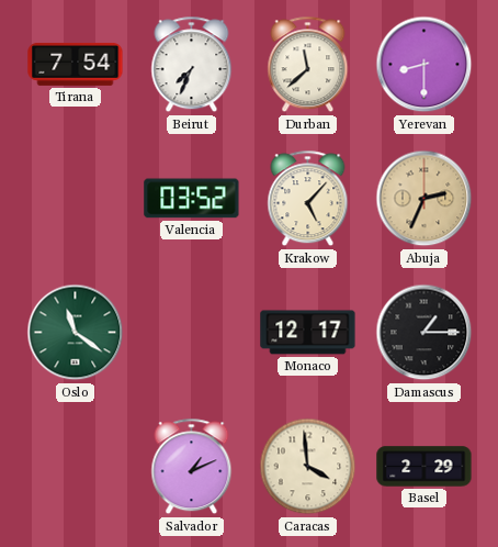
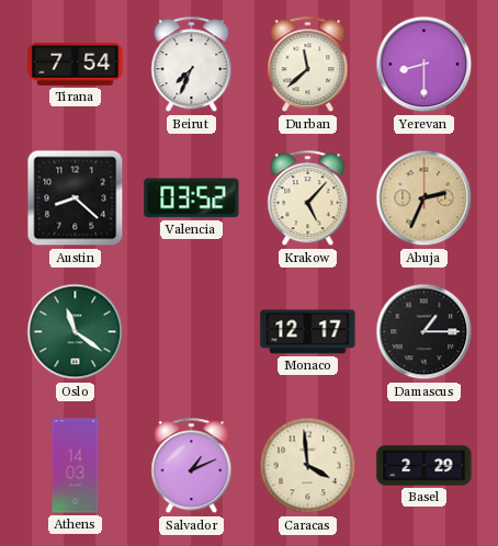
Austin: none -> 8:22 (76, 198)
Athens: none -> 14:03 (76, 466)
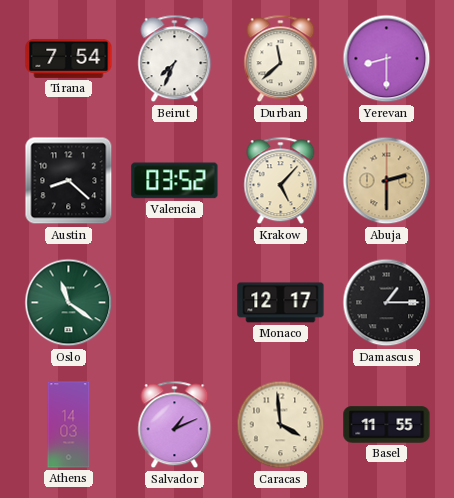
Abuja: 2:34 -> 2:30 (387, 181)
Basel: 2:29 -> 11:55 (387, 425)
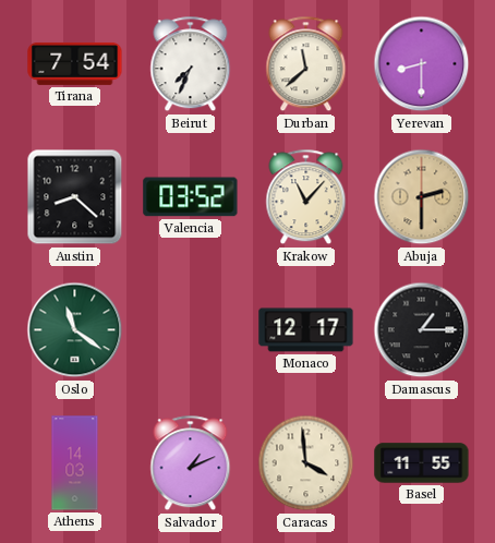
Krakow: 5:07 -> 11:07 (306, 197)
